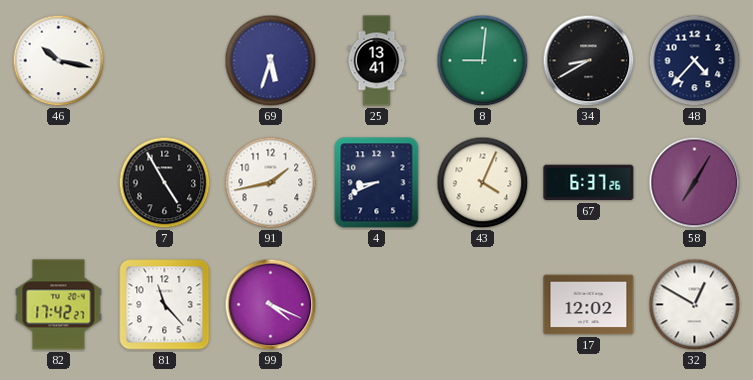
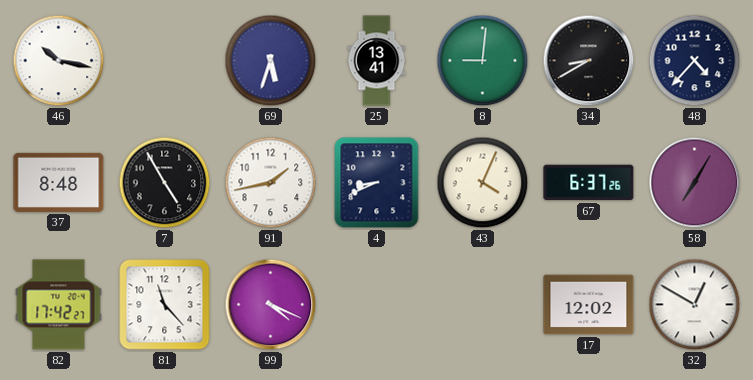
37: none -> 8:48 (59, 182)
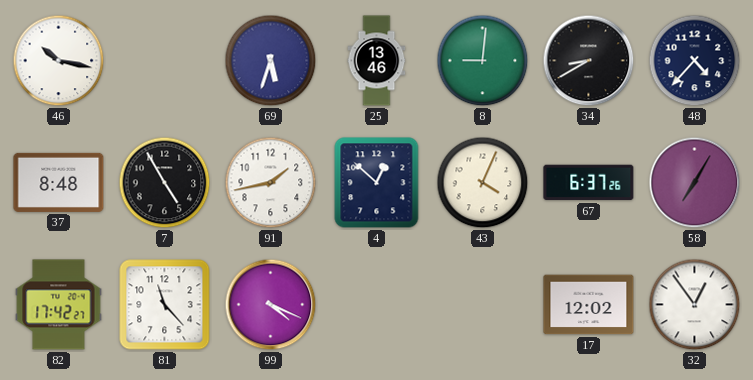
25: 13:41 -> 13:46 (377, 61)
4: 8:41 -> 12:52 (377, 183)
32: 12:50 -> 12:54 (695, 305)
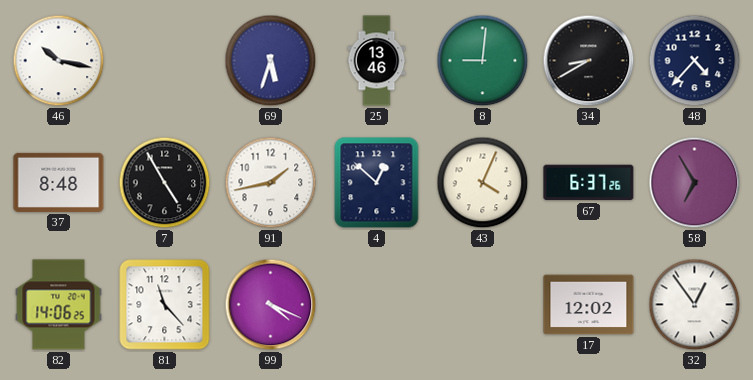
58: 7:05 -> 6:55 (695, 183)
82: 17:42 -> 14:06 (59, 305)
